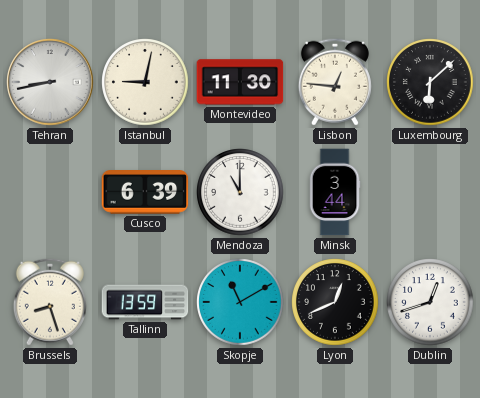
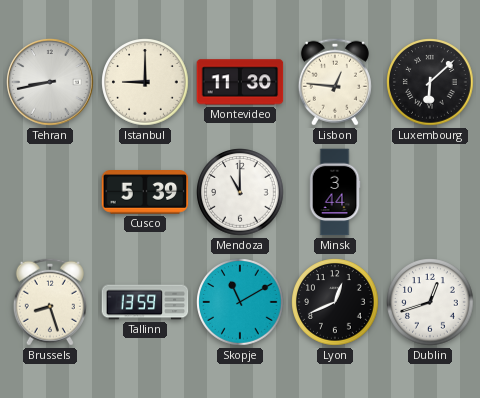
Istanbul: 9:02 -> 9:00 (145, 82)
Cusco: 6:39 -> 5:39 (145, 193)
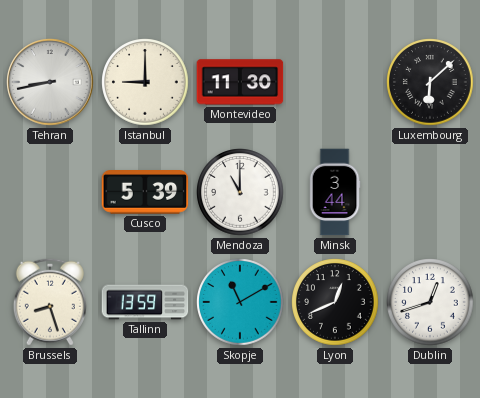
Lisbon: 12:46 -> none (335, 82)
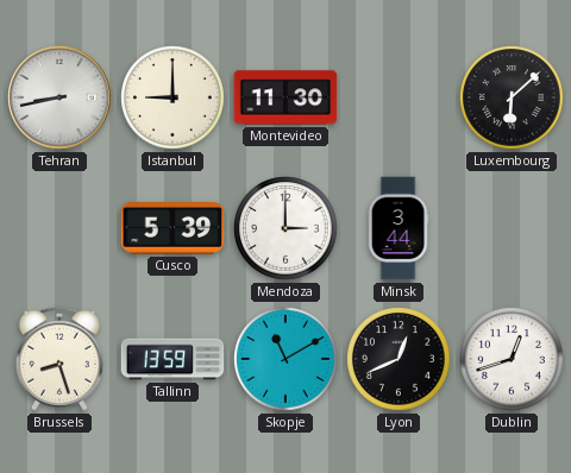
Mendoza: 11:00 -> 3:00 (285, 228)
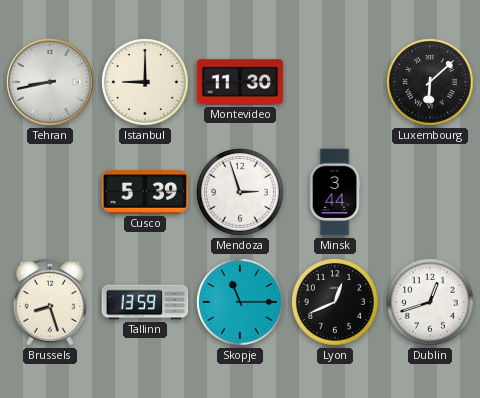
Mendoza: 3:00 -> 2:57 (240, 192)
Skopje: 11:10 -> 11:15 (240, 302)
